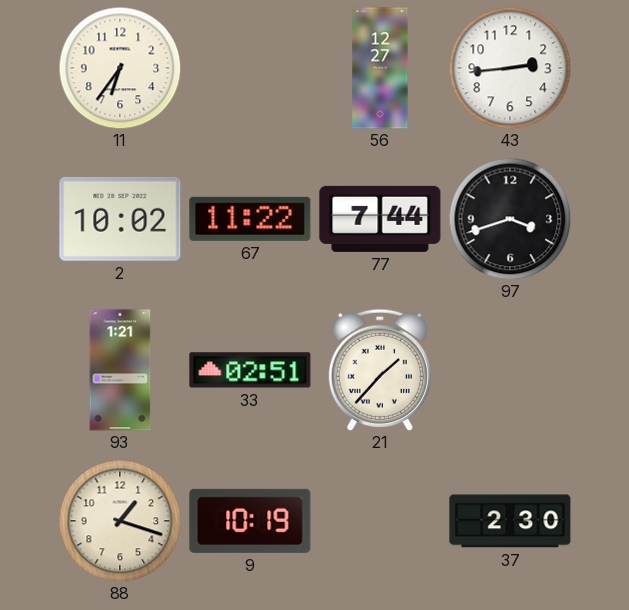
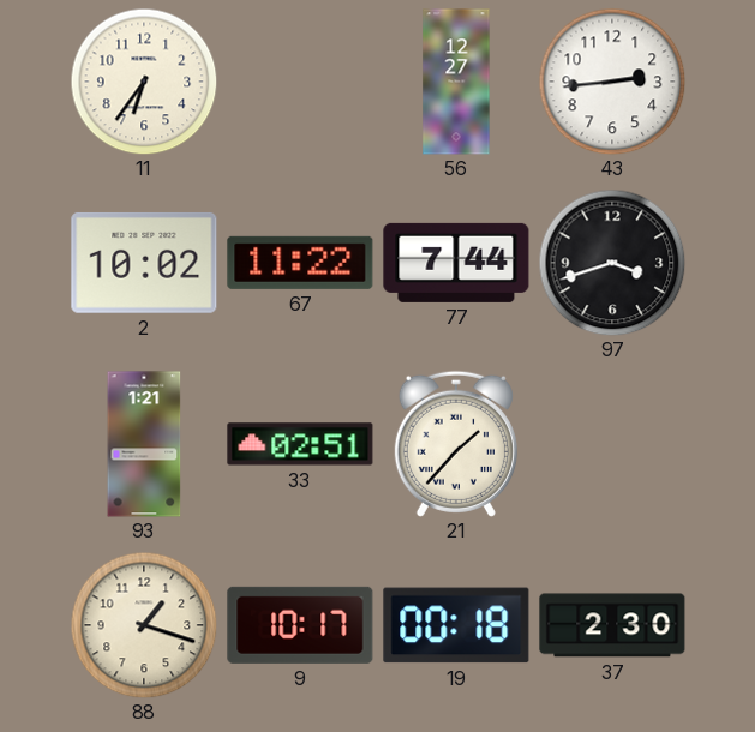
9: 10:19 -> 10:17 (300, 625)
19: none -> 00:18 (456, 625)
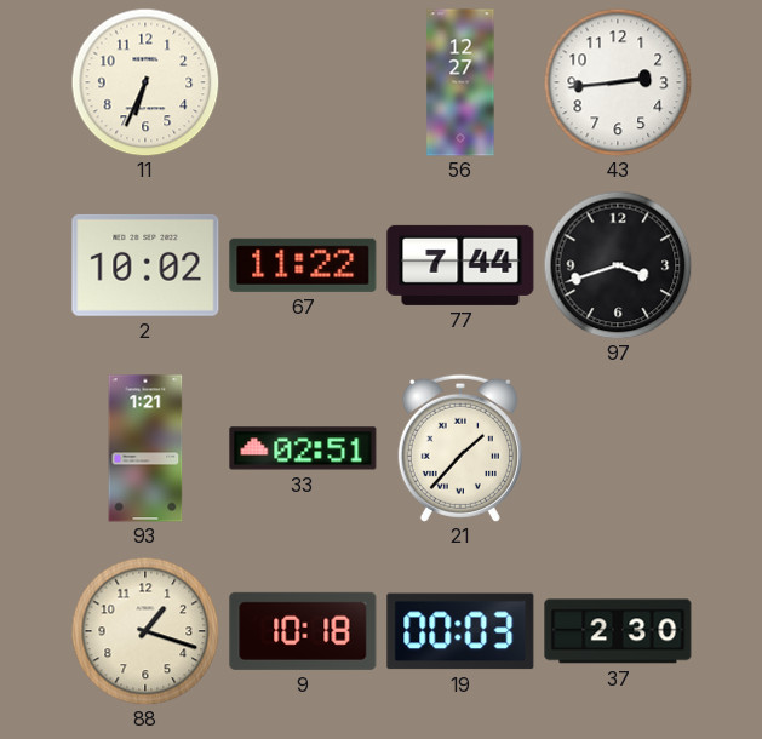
11: 6:36 -> 6:34 (145, 82)
9: 10:17 -> 10:18 (303, 631)
19: 00:18 -> 00:03 (460, 631)
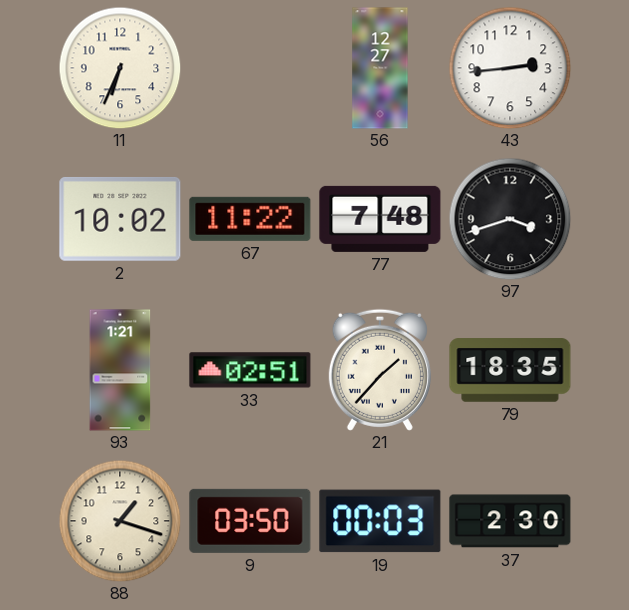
77: 7:44 -> 7:48 (380, 219)
79: none -> 18:35 (510, 370)
9: 10:18 -> 03:50 (250, 521)
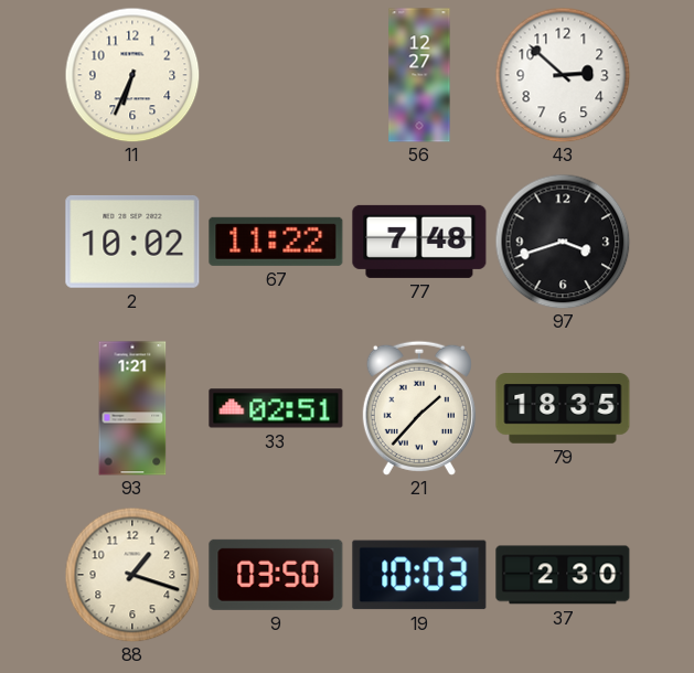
43: 2:44 -> 2:52 (563, 75)
19: 00:03 -> 10:03 (419, 575)
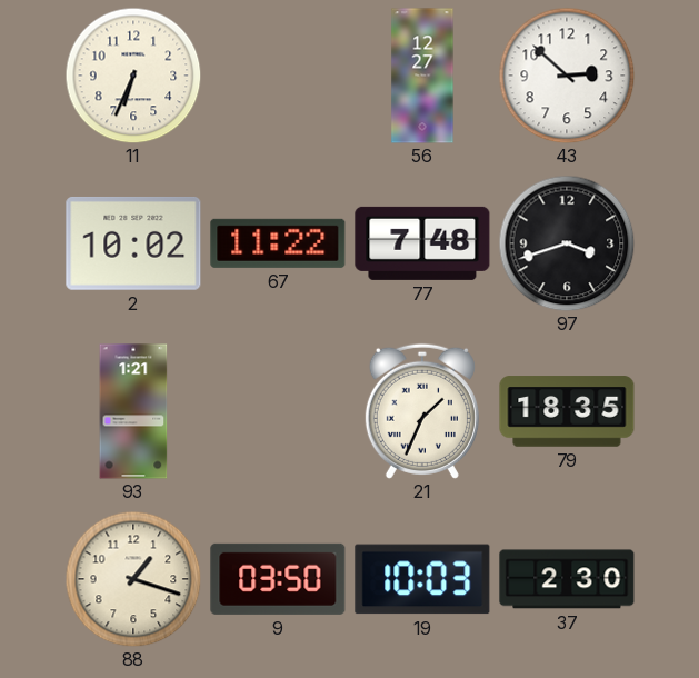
33: 02:51 -> none (276, 408)
21: 1:37 -> 1:34 (422, 411)
